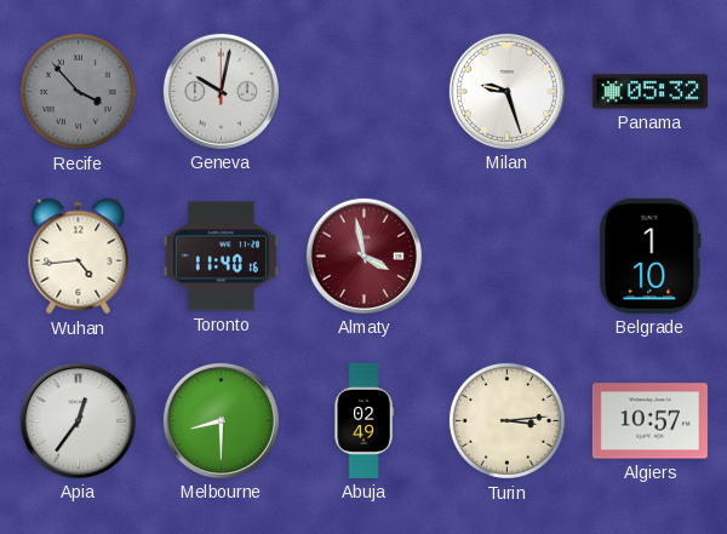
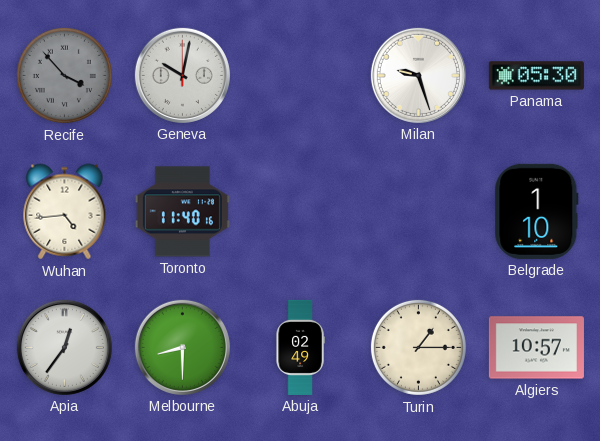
Panama: 05:32 -> 05:30 (536, 76)
Almaty: 3:58 -> none (363, 255)
Turin: 3:14 -> 1:15 (418, 347)
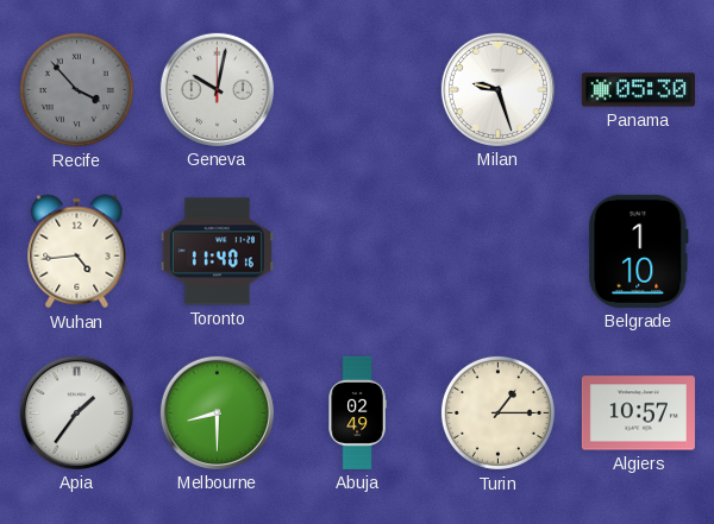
Apia: 12:36 -> 1:36 (76, 412)
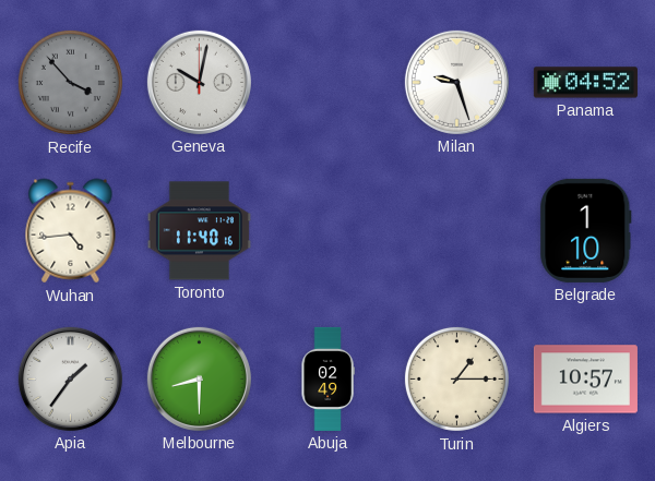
Panama: 05:30 -> 04:52 (585, 83)
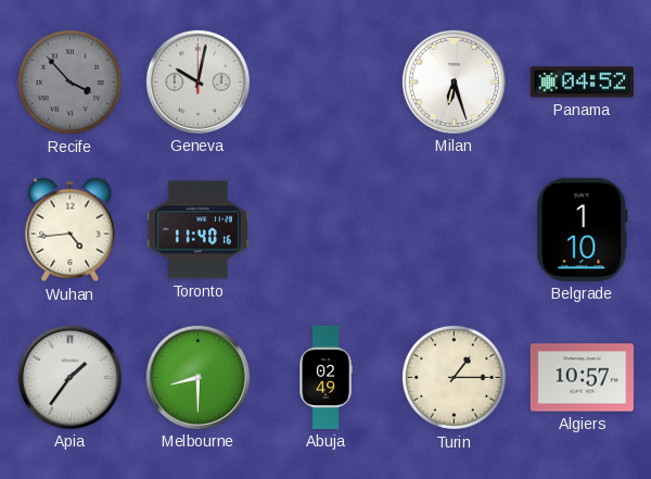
Milan: 9:27 -> 6:27 (454, 81)
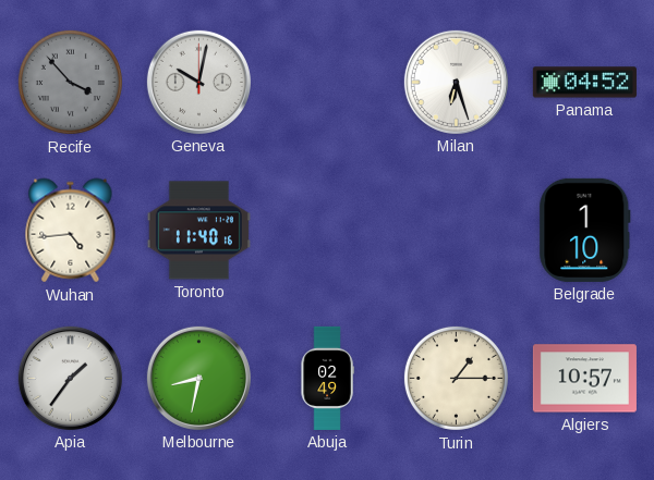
Melbourne: 8:30 -> 8:32 (198, 378)
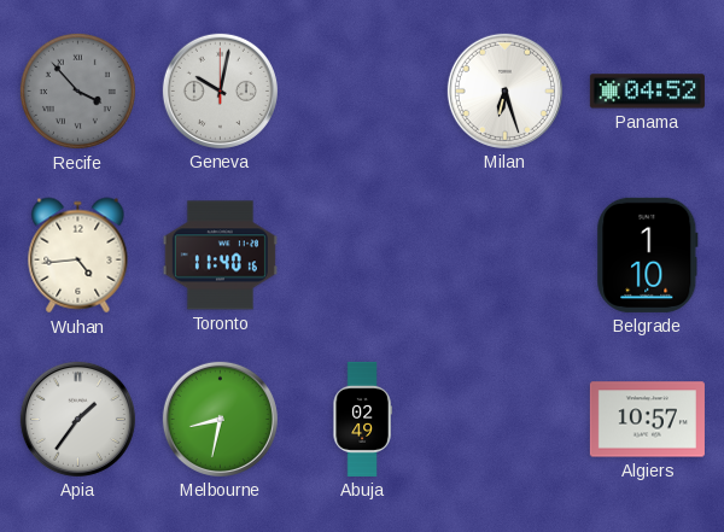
Turin: 1:15 -> none (456, 378)
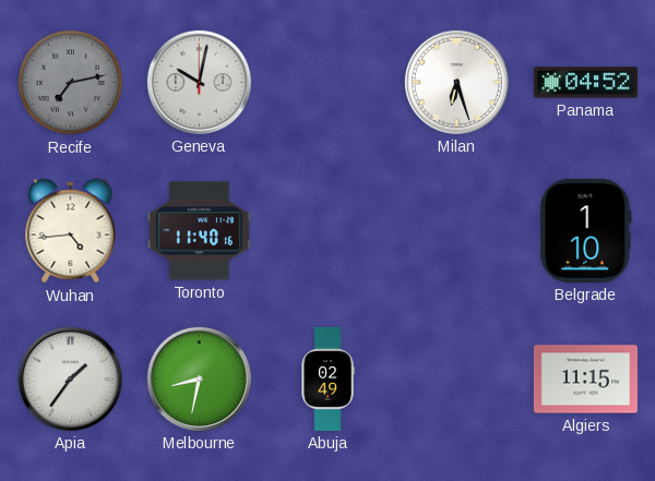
Recife: 3:53 -> 7:13 (70, 82)
Algiers: 10:57 -> 11:15 (585, 380)
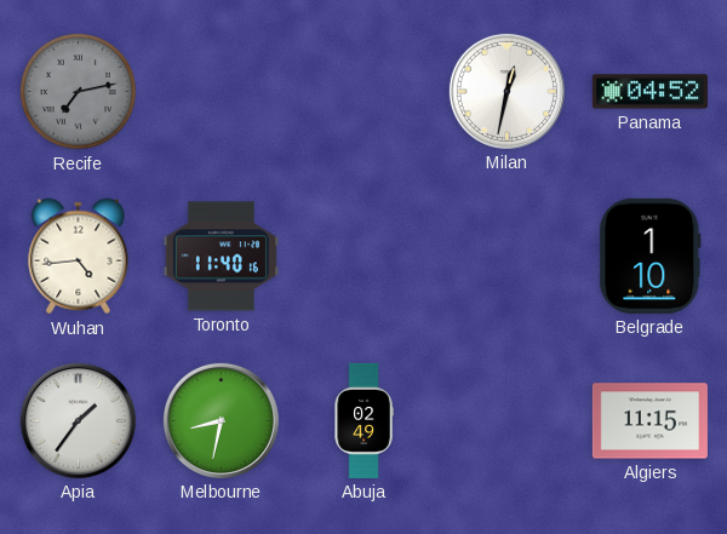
Geneva: 10:02 -> none (199, 82)
Milan: 6:27 -> 12:32 (506, 91)
